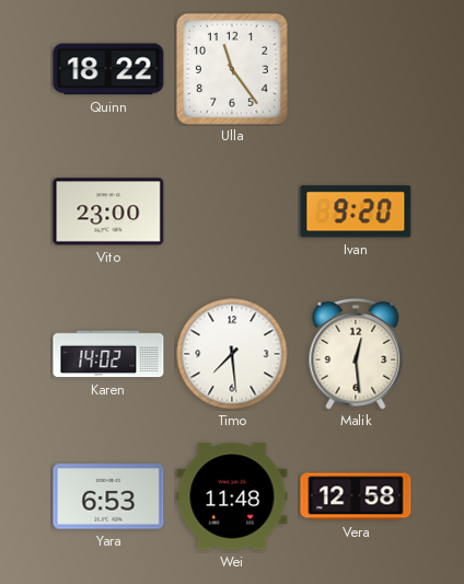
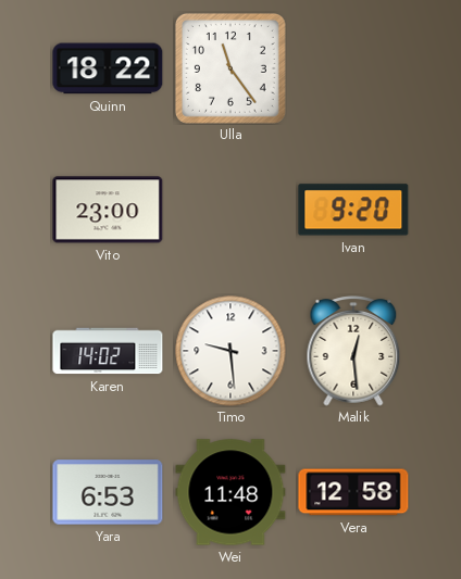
Timo: 7:29 -> 9:29 (230, 351)
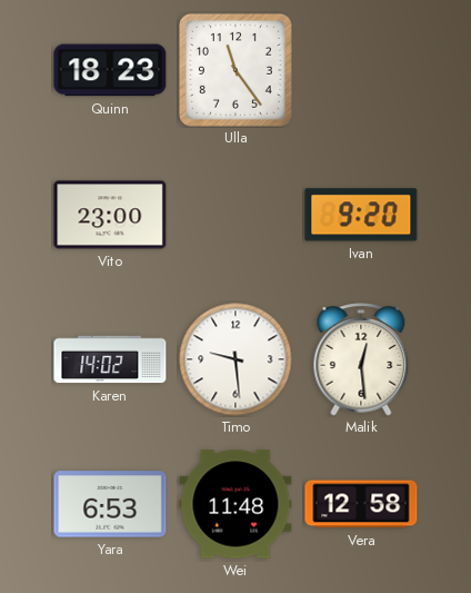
Quinn: 18:22 -> 18:23 (110, 70)
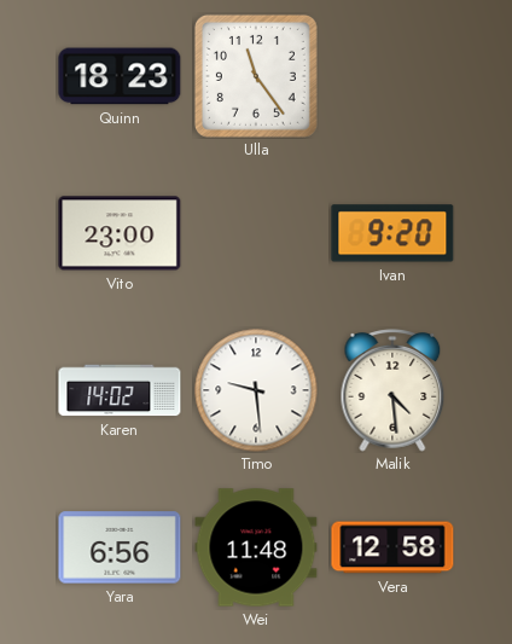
Malik: 12:29 -> 4:29 (392, 390)
Yara: 6:53 -> 6:56 (120, 547)
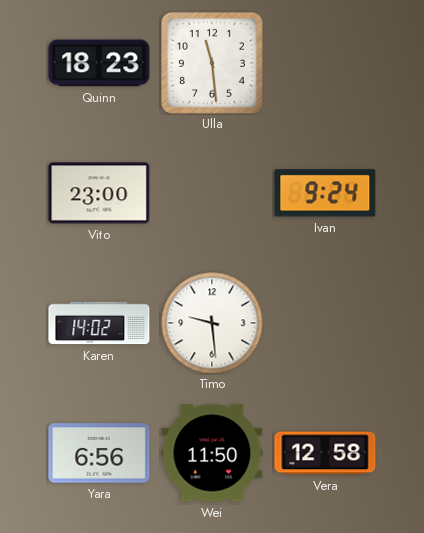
Ulla: 11:24 -> 11:29 (212, 63)
Ivan: 9:20 -> 9:24 (325, 193)
Malik: 4:29 -> none (392, 390)
Wei: 11:48 -> 11:50 (212, 453)
